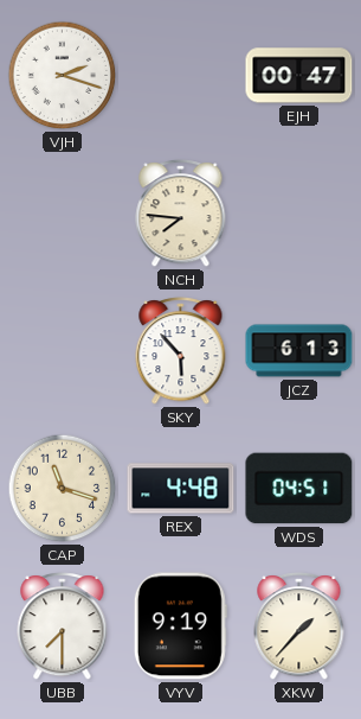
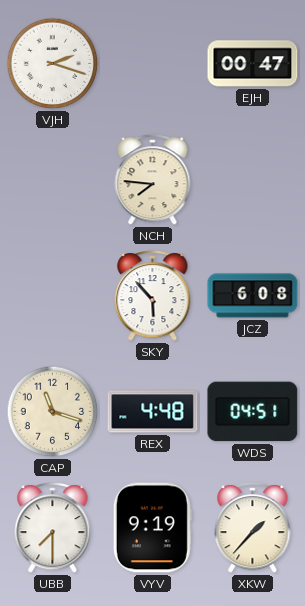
JCZ: 6:13 -> 6:08 (253, 296)
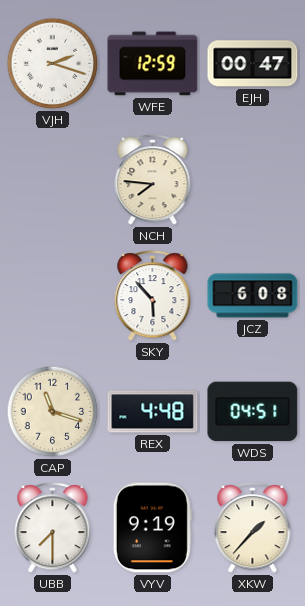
WFE: none -> 12:59 (153, 64)
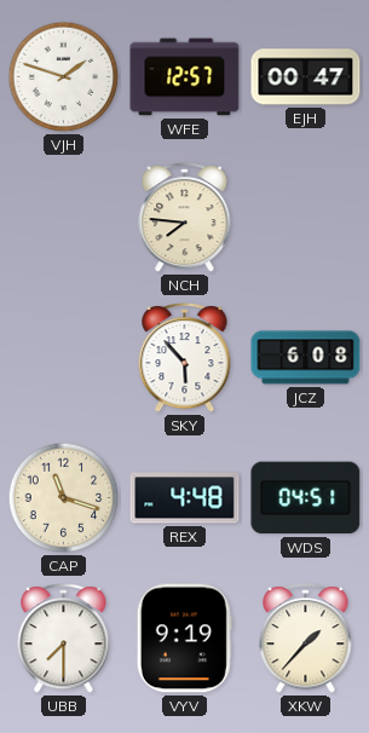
VJH: 2:18 -> 1:48 (64, 77)
WFE: 12:59 -> 12:57 (185, 77)
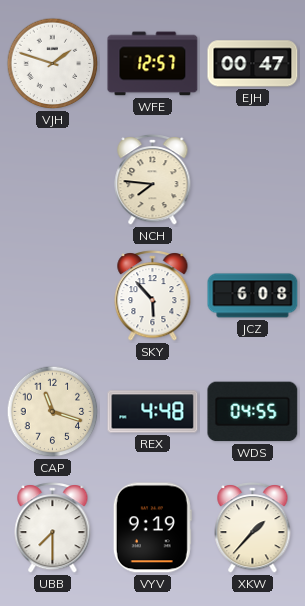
WDS: 04:51 -> 04:55 (253, 412)
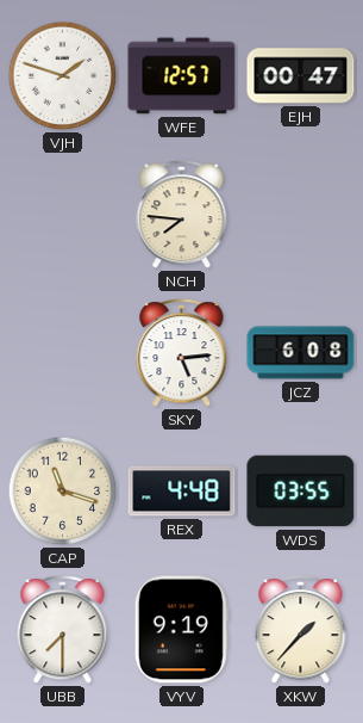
SKY: 5:53 -> 5:14 (182, 353)
WDS: 04:55 -> 03:55 (301, 492)
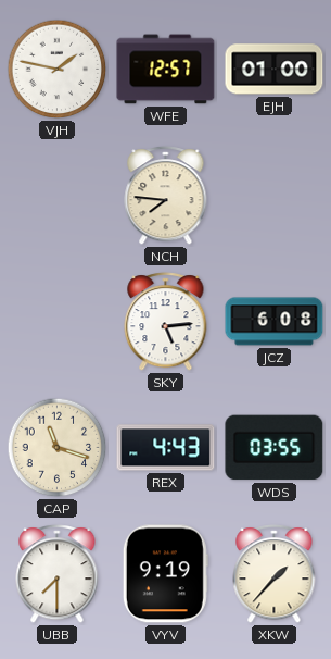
VJH: 1:48 -> 1:47 (58, 70)
EJH: 00:47 -> 01:00 (275, 70)
REX: 4:48 -> 4:43 (166, 448)
